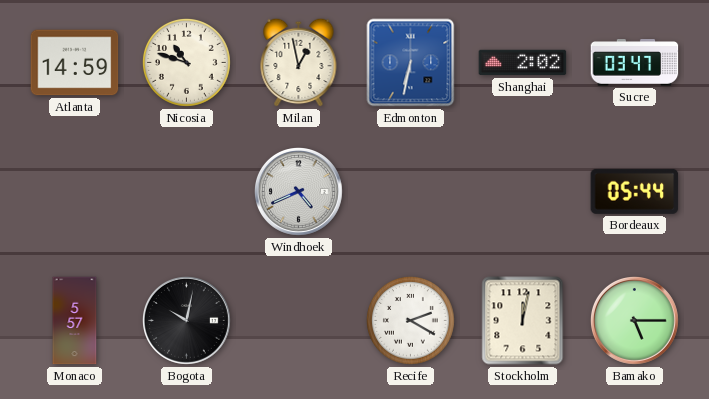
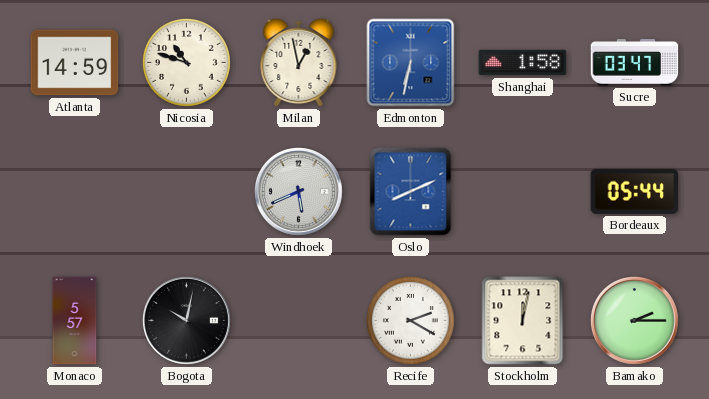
Shanghai: 2:02 -> 1:58 (523, 63)
Windhoek: 4:41 -> 5:41 (299, 192)
Oslo: none -> 8:11 (411, 192)
Bamako: 5:15 -> 2:15 (635, 321)
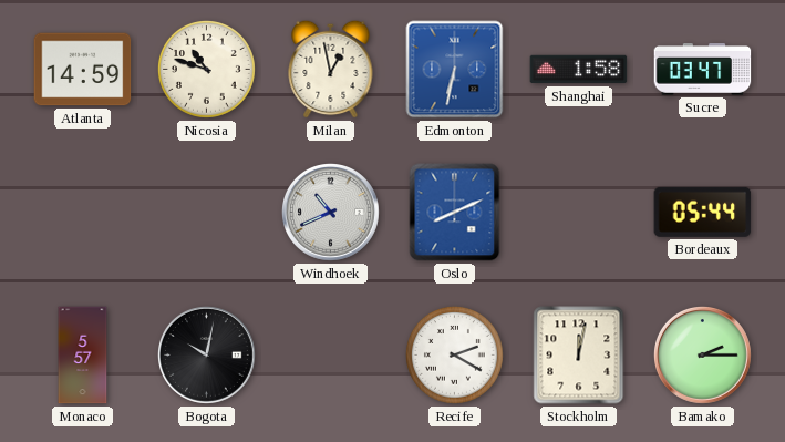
Windhoek: 5:41 -> 10:41 (331, 213)
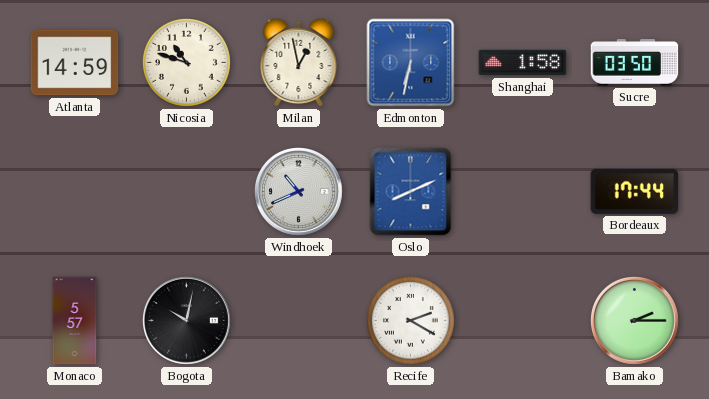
Sucre: 03:47 -> 03:50 (635, 63)
Bordeaux: 05:44 -> 17:44 (635, 191)
Stockholm: 12:02 -> none (579, 356)
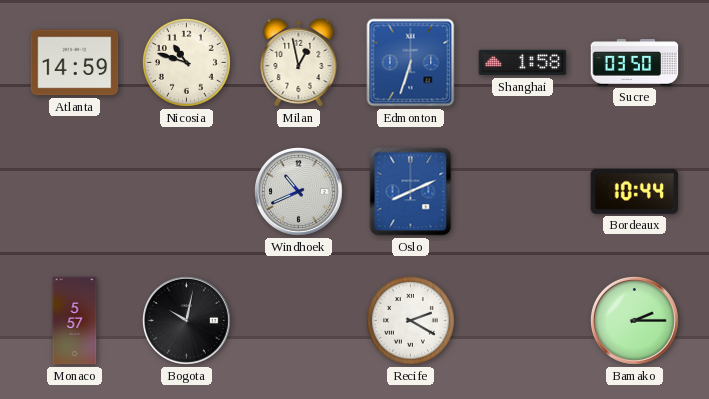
Edmonton: 6:32 -> 6:33 (411, 63)
Bordeaux: 17:44 -> 10:44 (635, 191)
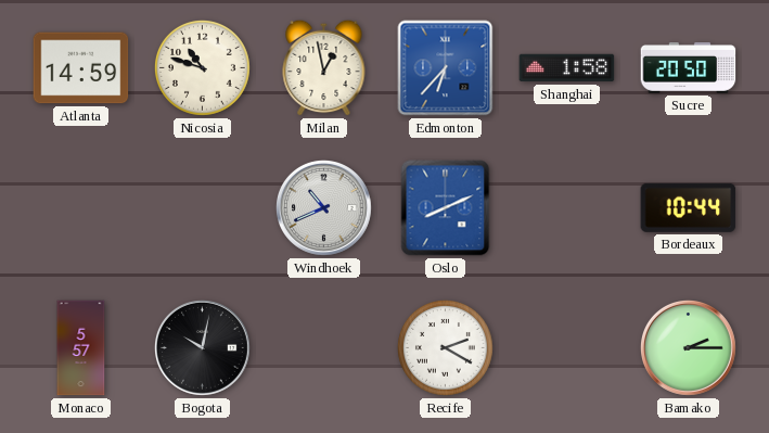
Edmonton: 6:33 -> 6:37 (446, 68)
Sucre: 03:50 -> 20:50 (689, 68)
